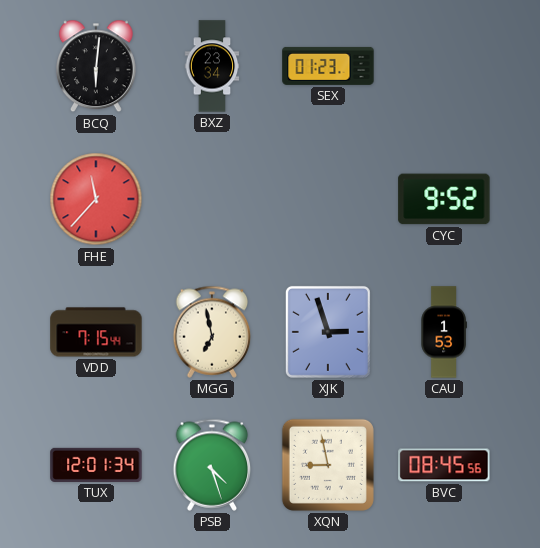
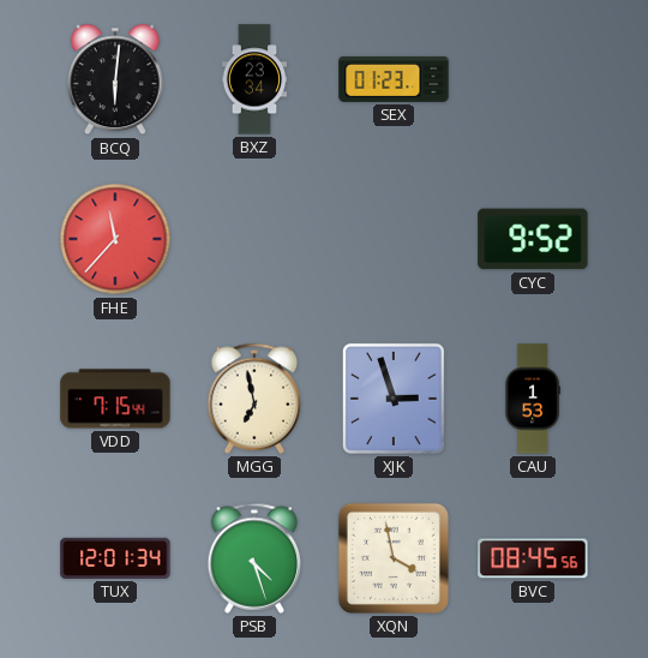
XQN: 8:58 -> 3:58 (394, 558)
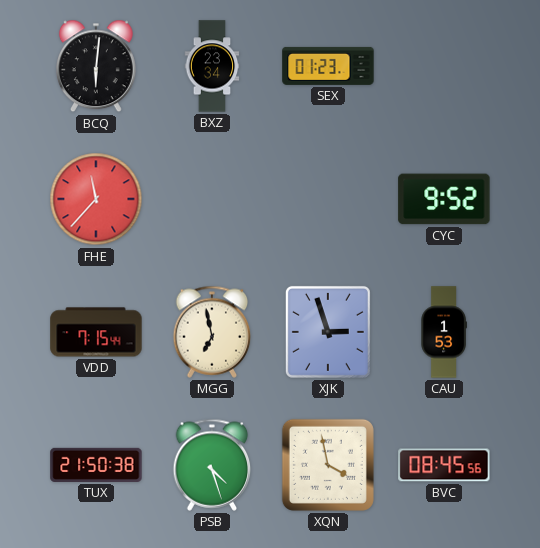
TUX: 12:01 -> 21:50 (96, 465)
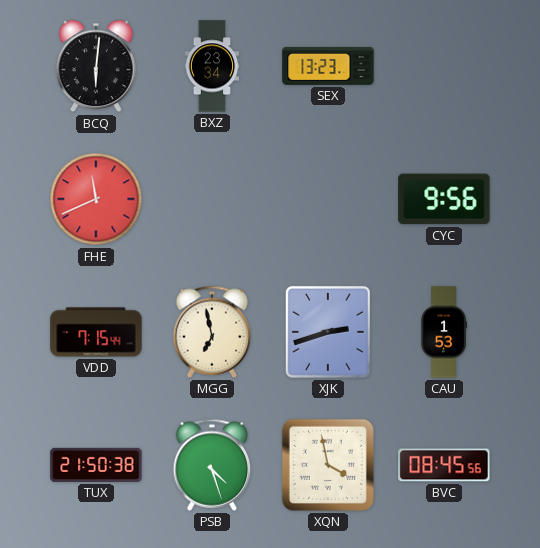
SEX: 01:23 -> 13:23 (328, 66)
FHE: 11:37 -> 11:41 (96, 199)
CYC: 9:52 -> 9:56 (444, 199)
XJK: 2:57 -> 2:42 (328, 332)
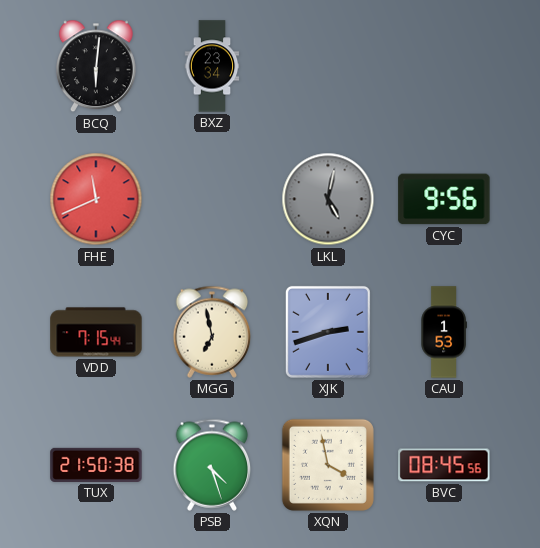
SEX: 13:23 -> none (328, 66)
LKL: none -> 5:02 (328, 199)
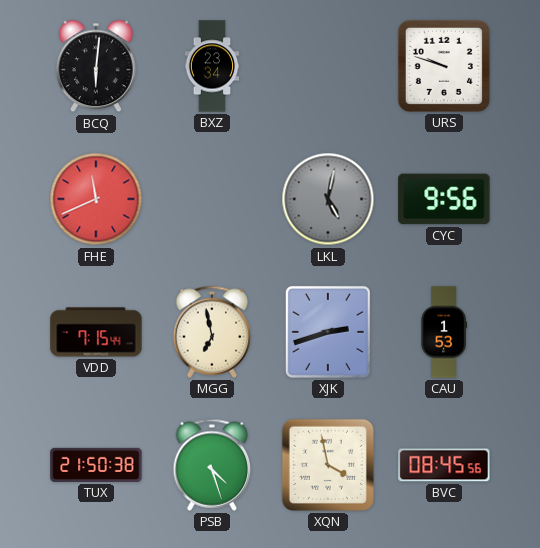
URS: none -> 9:48 (444, 66)
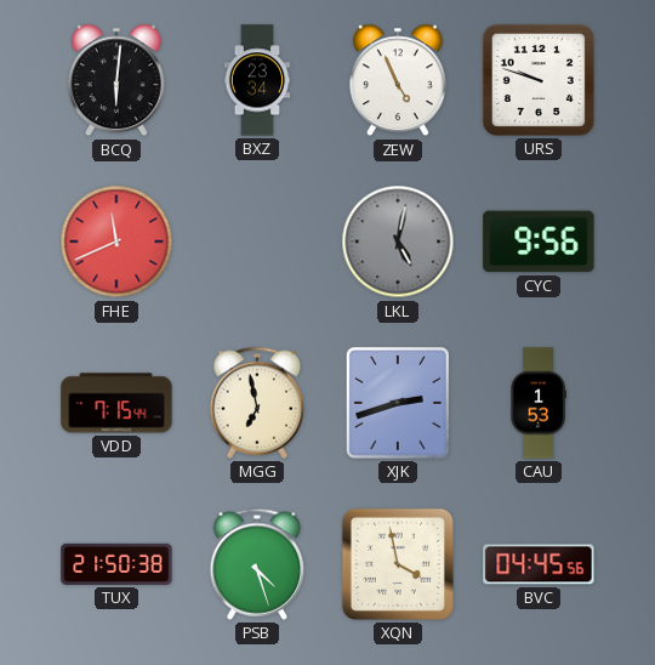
ZEW: none -> 4:56 (398, 80)
BVC: 08:45 -> 04:45 (539, 564)
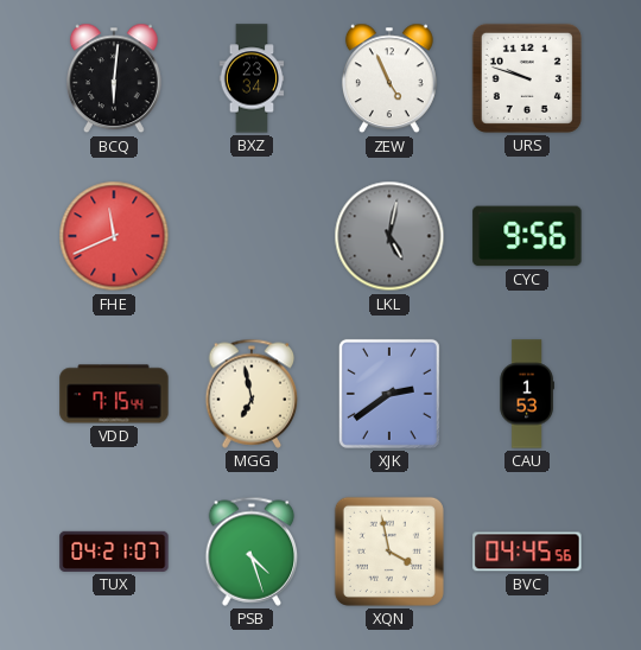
XJK: 2:42 -> 2:39 (389, 394)
TUX: 21:50 -> 04:21 (114, 552)
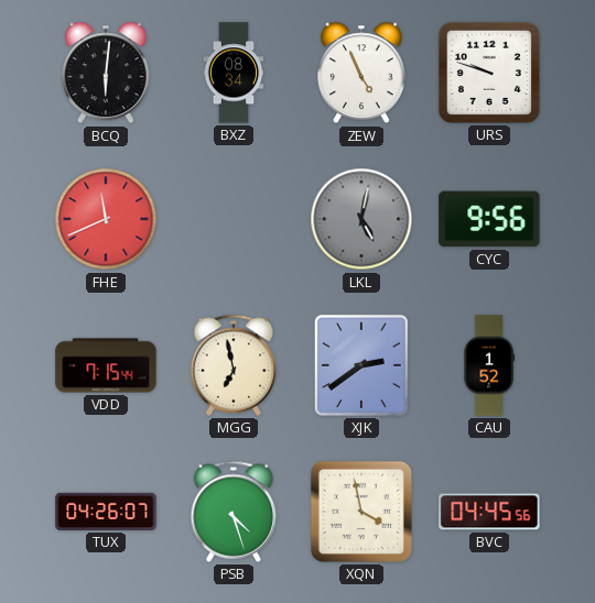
BXZ: 23:34 -> 08:34 (234, 73)
CAU: 1:53 -> 1:52 (489, 365)
TUX: 04:21 -> 04:26 (106, 512)
